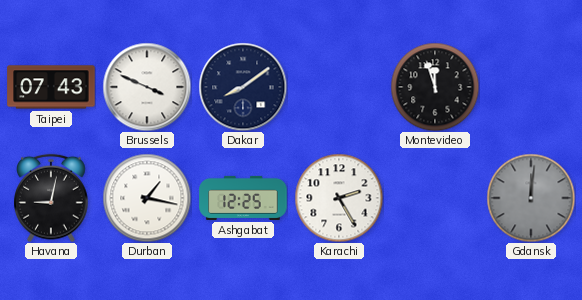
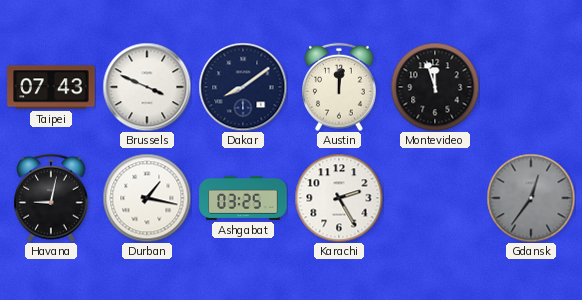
Austin: none -> 12:01 (339, 87)
Ashgabat: 12:25 -> 03:25 (243, 198)
Gdansk: 12:01 -> 12:36 (531, 198)
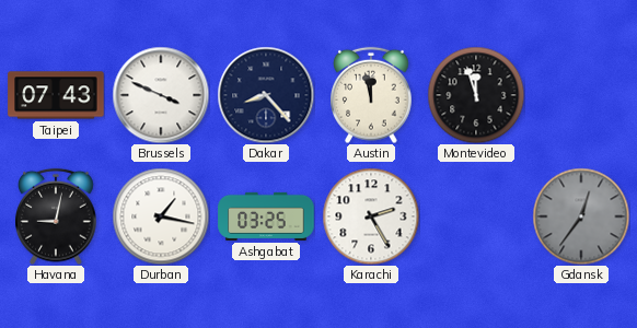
Dakar: 8:09 -> 8:23 (266, 95)
Austin: 12:01 -> 11:58 (371, 95)
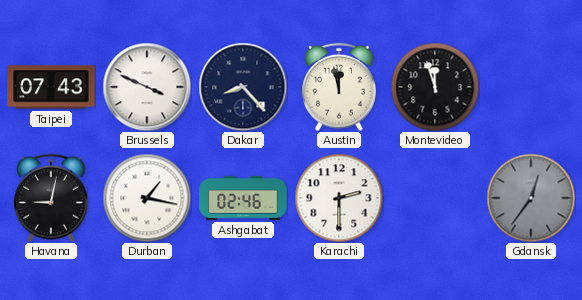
Ashgabat: 03:25 -> 02:46 (243, 198)
Karachi: 2:25 -> 2:30 (339, 198)
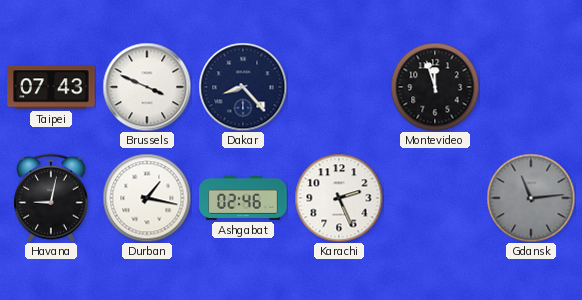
Austin: 11:58 -> none (339, 87)
Karachi: 2:30 -> 2:26 (339, 198)
Gdansk: 12:36 -> 11:14 (531, 198)
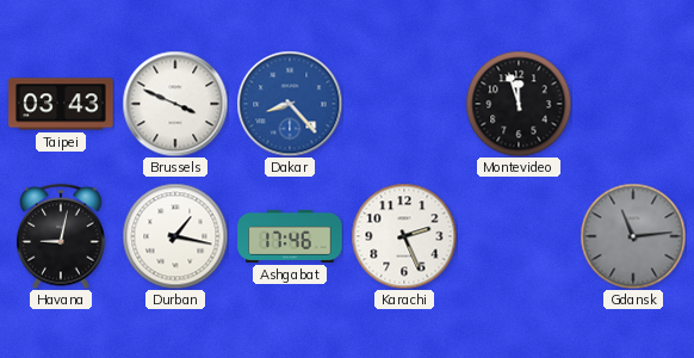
Taipei: 07:43 -> 03:43 (61, 104)
Dakar dial: navy -> blue (290, 104)
Ashgabat: 02:46 -> 17:46 (290, 236)
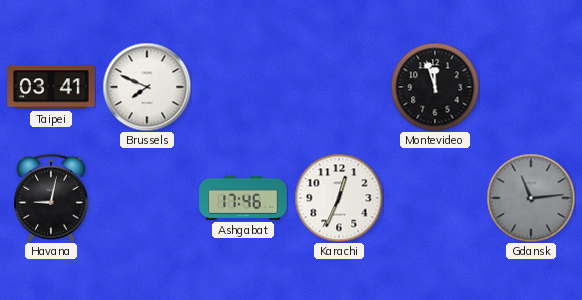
Taipei: 03:43 -> 03:41 (51, 87)
Brussels: 3:49 -> 7:49 (147, 87)
Dakar: 8:23 -> none (290, 104)
Durban: 1:17 -> none (175, 236)
Karachi: 2:26 -> 12:34 (339, 198)
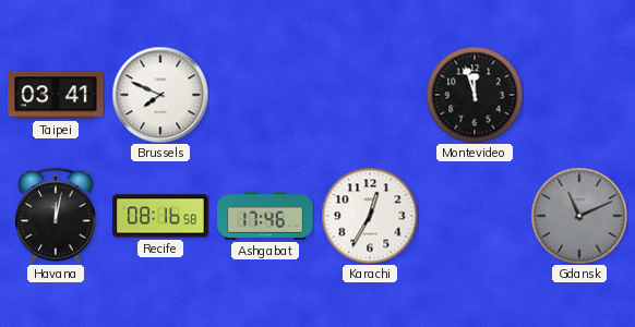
Havana: 9:02 -> 12:02 (56, 216)
Recife: none -> 08:16 (160, 216)
Karachi: 12:34 -> 12:35 (370, 216)
Gdansk: 11:14 -> 11:11 (579, 216)
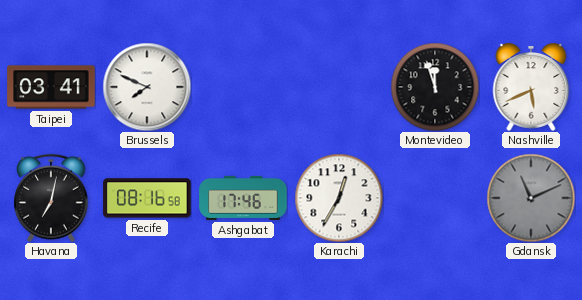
Nashville: none -> 5:41 (531, 88)
Havana: 12:02 -> 7:02 (51, 198)
